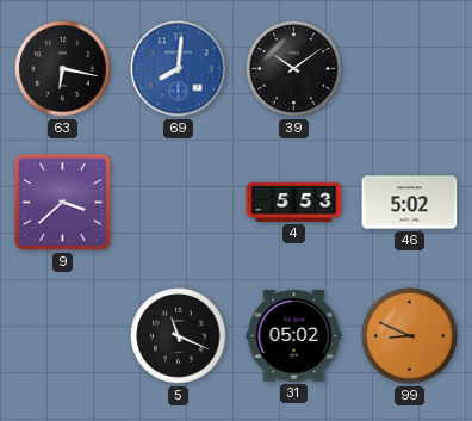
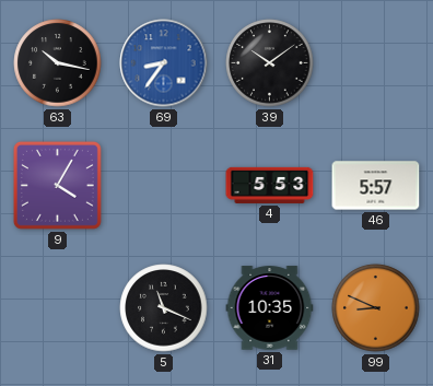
63: 6:17 -> 10:17 (58, 63)
69: 8:01 -> 8:36 (164, 63)
9: 3:38 -> 4:05 (57, 185)
46: 5:02 -> 5:57 (376, 186)
31: 05:02 -> 10:35 (270, 308)
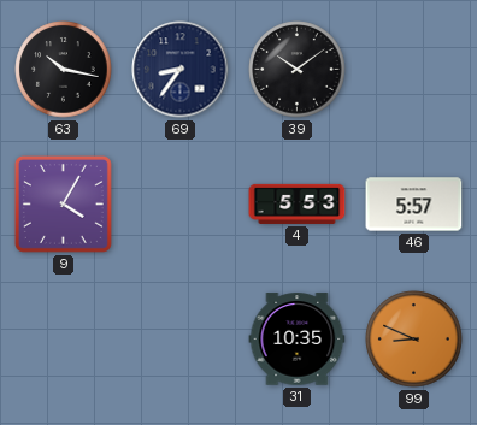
69 dial: blue -> navy (181, 70)
5: 11:19 -> none (164, 308)
